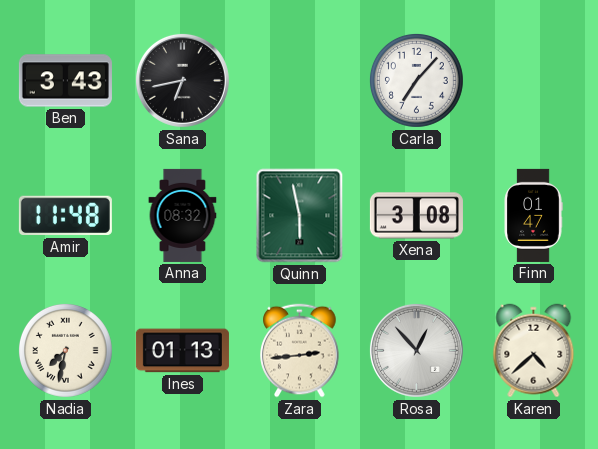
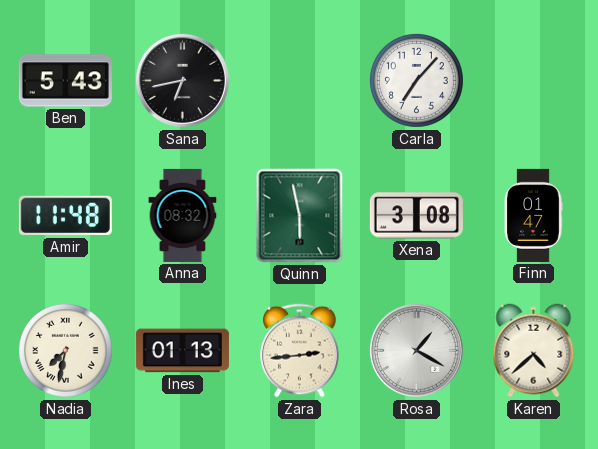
Ben: 3:43 -> 5:43 (65, 81)
Rosa: 12:53 -> 1:20 (416, 350)
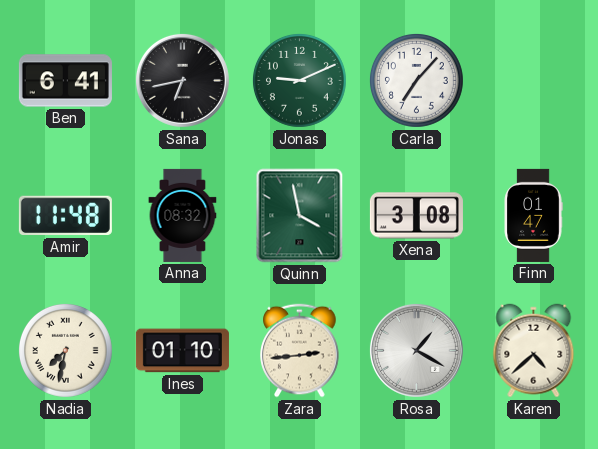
Ben: 5:43 -> 6:41 (65, 81)
Jonas: none -> 9:11 (299, 80)
Quinn: 5:58 -> 3:58 (300, 216)
Ines: 01:13 -> 01:10 (182, 351)
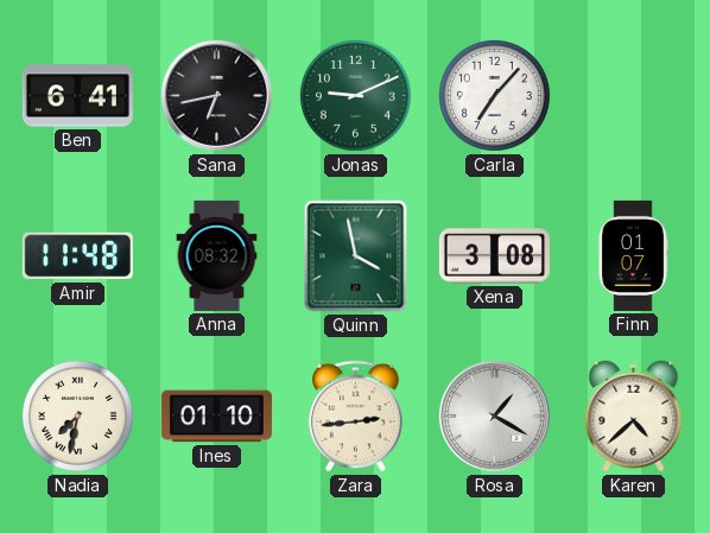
Finn: 01:47 -> 01:07 (633, 255)
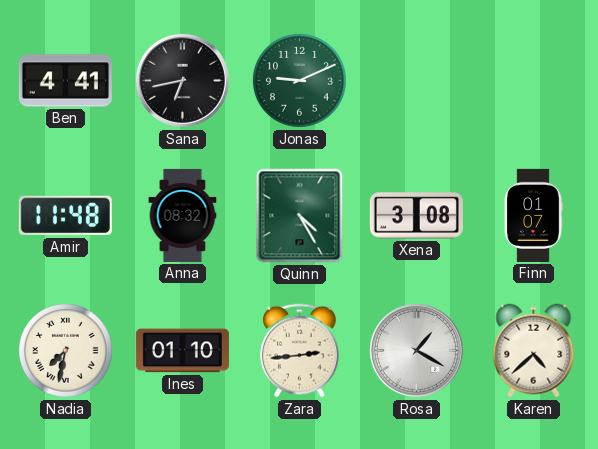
Ben: 6:41 -> 4:41 (65, 81)
Carla: 7:07 -> none (494, 95)
Quinn: 3:58 -> 4:25 (300, 216)
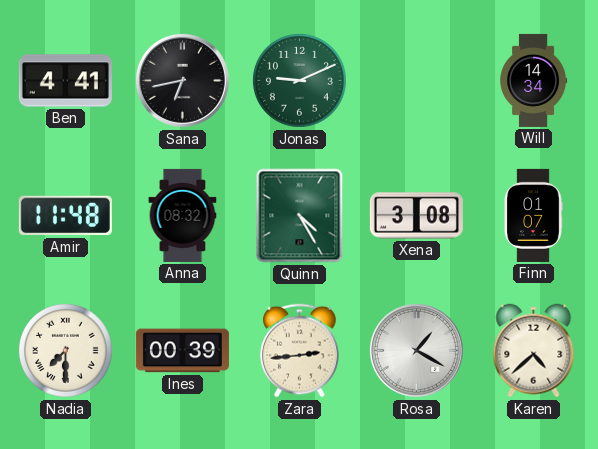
Will: none -> 14:34 (534, 80)
Nadia: 7:32 -> 7:30 (65, 350)
Ines: 01:10 -> 00:39 (182, 351)
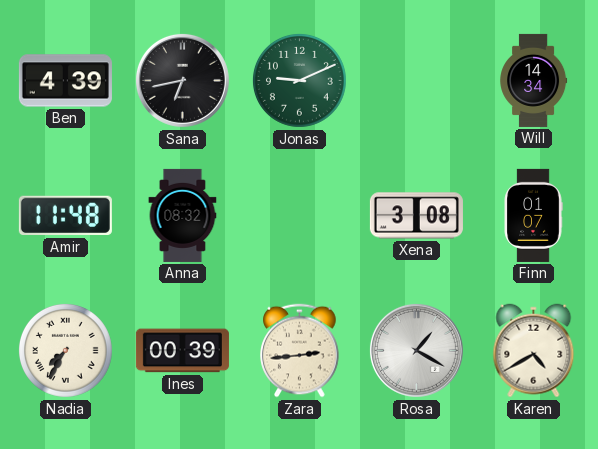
Ben: 4:41 -> 4:39 (65, 81)
Quinn: 4:25 -> none (300, 216)
Nadia: 7:30 -> 7:35 (65, 350)
Karen: 4:38 -> 4:40 (534, 351)
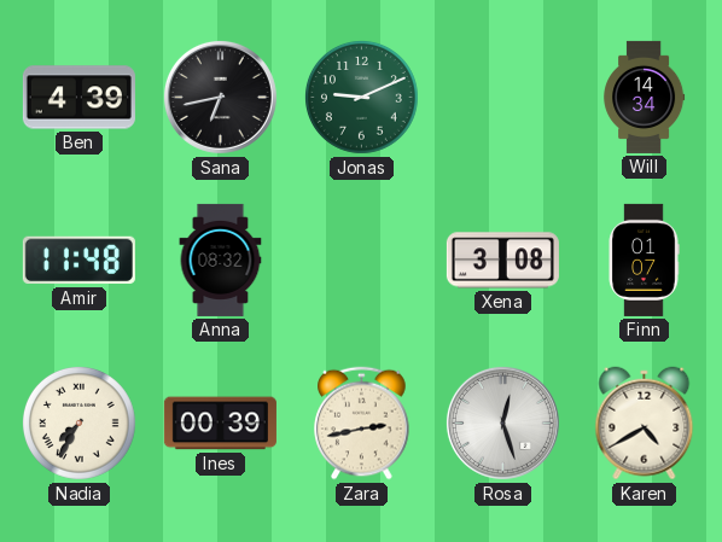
Zara: 2:44 -> 2:43 (362, 424)
Rosa: 1:20 -> 12:27 (502, 422)
